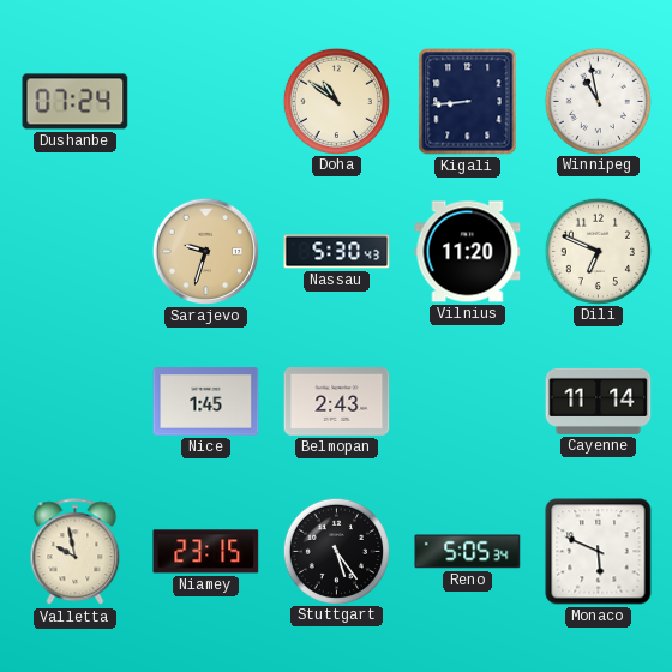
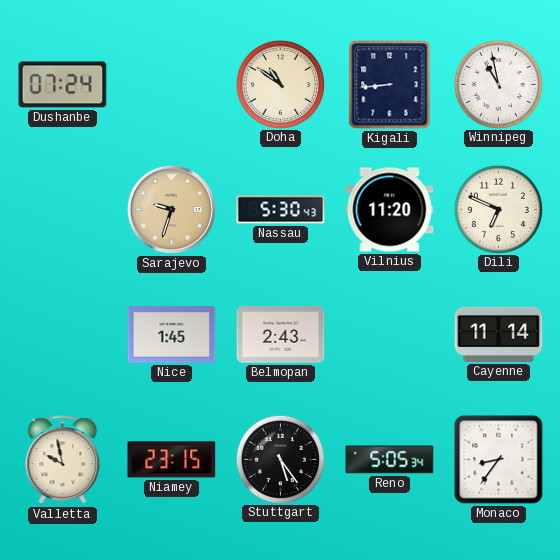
Monaco: 5:49 -> 8:36 (499, 460)
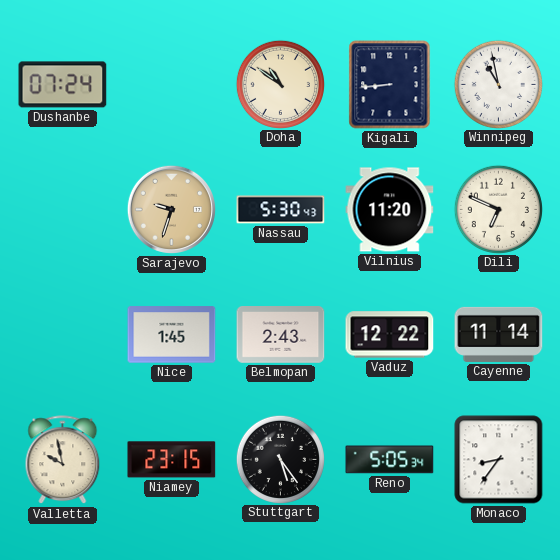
Vaduz: none -> 12:22 (390, 335)
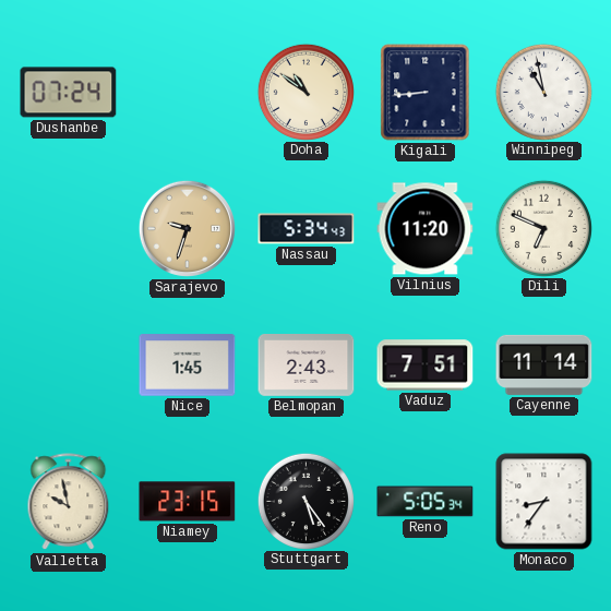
Nassau: 5:30 -> 5:34 (307, 229)
Vaduz: 12:22 -> 7:51 (426, 366)
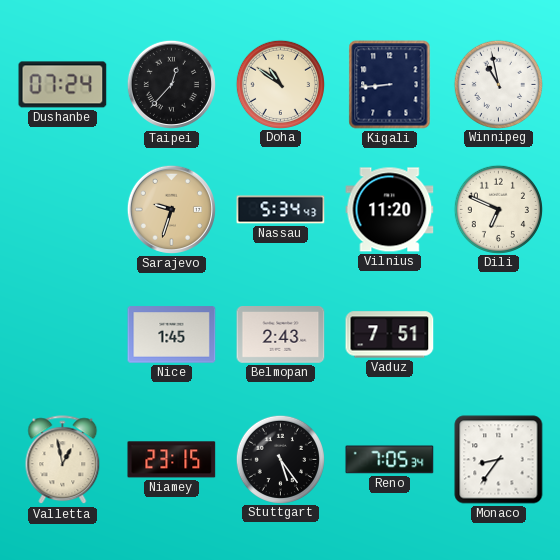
Taipei: none -> 12:37 (171, 84)
Cayenne: 11:14 -> none (544, 364)
Valletta: 9:58 -> 12:58 (63, 460)
Reno: 5:05 -> 7:05 (390, 460)
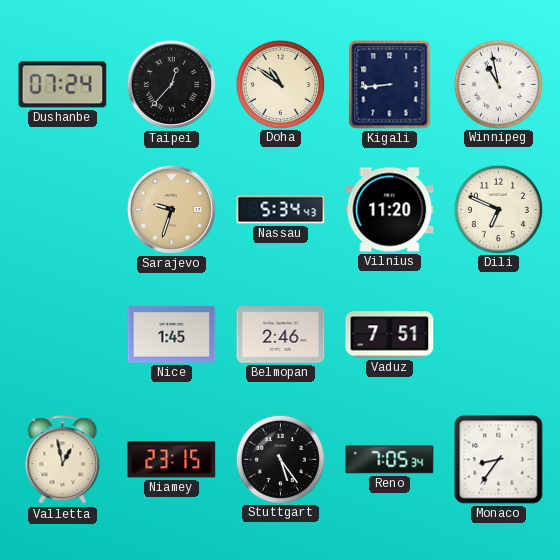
Belmopan: 2:43 -> 2:46 (281, 335)
